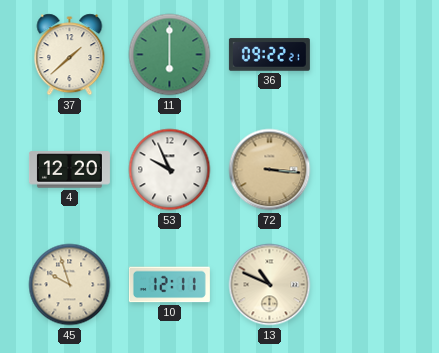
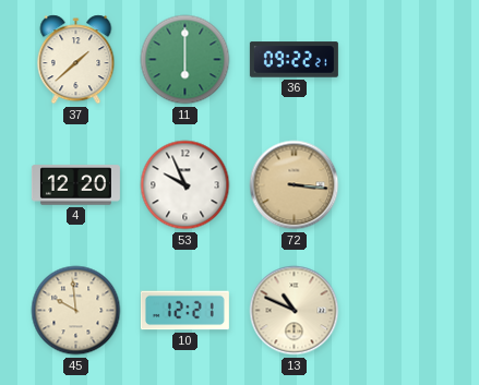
45: 9:57 -> 9:59 (76, 311)
10: 12:11 -> 12:21 (184, 311)
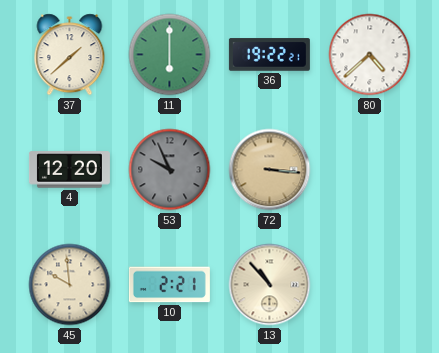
36: 09:22 -> 19:22 (269, 55)
80: none -> 4:38 (370, 55)
53 dial: white -> grey (170, 170)
10: 12:21 -> 2:21 (169, 285)
13: 10:49 -> 10:53 (270, 285)
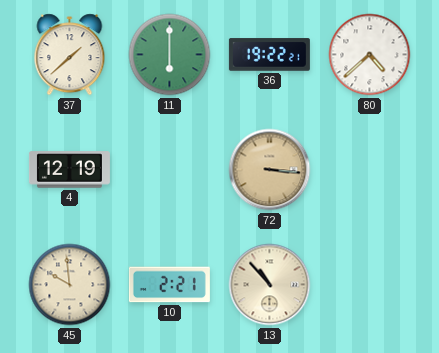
4: 12:20 -> 12:19 (69, 170)
53: 9:56 -> none (170, 170)
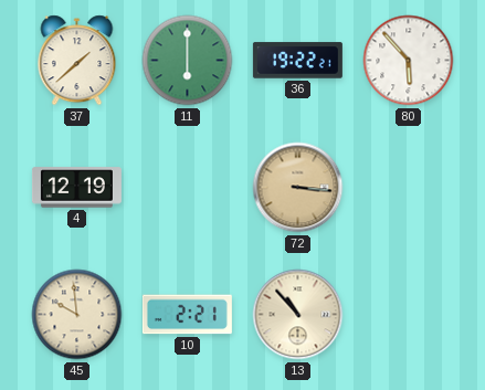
80: 4:38 -> 5:53 (409, 61)
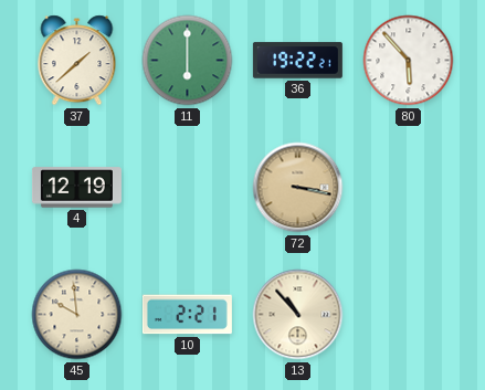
72: 3:16 -> 3:17 (298, 188)
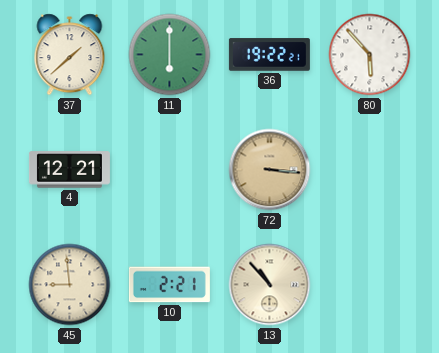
4: 12:19 -> 12:21 (69, 170)
72: 3:17 -> 3:16 (270, 170)
45: 9:59 -> 8:59 (70, 285)
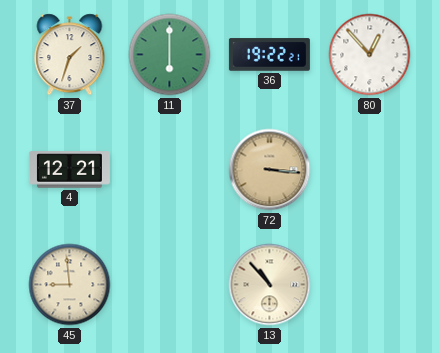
37: 1:38 -> 1:33 (70, 55)
80: 5:53 -> 12:53 (370, 55)
10: 2:21 -> none (169, 285)
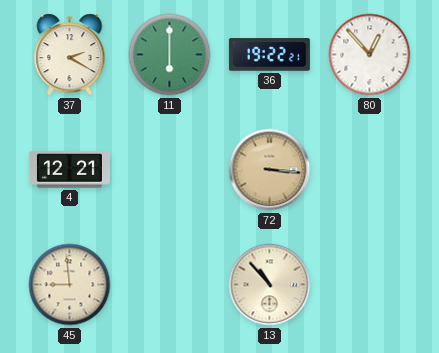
37: 1:33 -> 2:20 (70, 55)
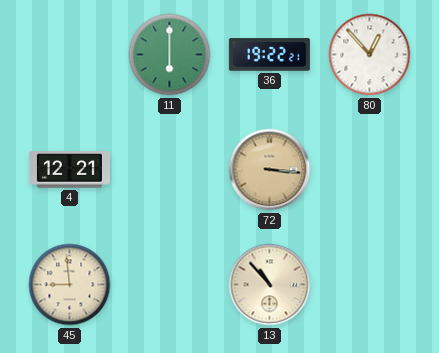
37: 2:20 -> none (70, 55)
